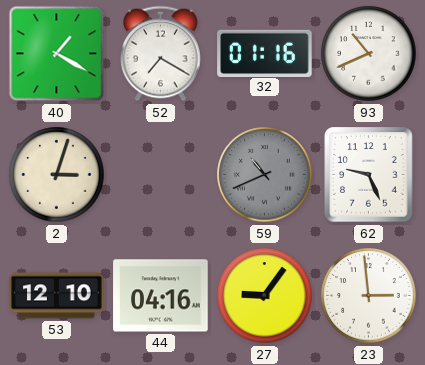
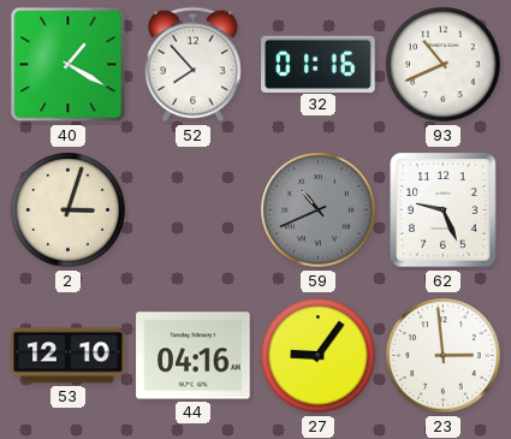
52: 7:20 -> 7:53 (194, 65)
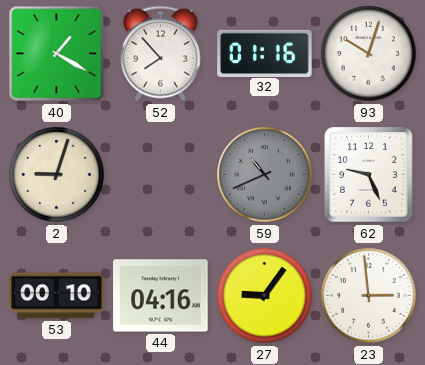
93: 10:41 -> 10:03 (369, 54)
2: 3:03 -> 9:03 (57, 175)
53: 12:10 -> 00:10 (57, 296)
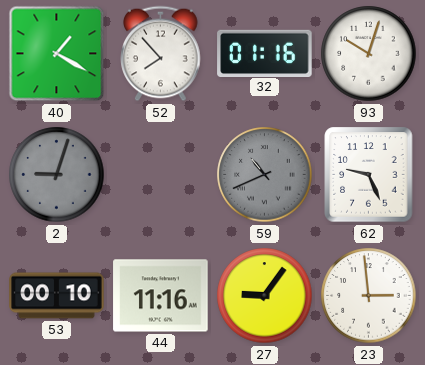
2 dial: cream -> grey (57, 175)
44: 04:16 -> 11:16 (161, 296)
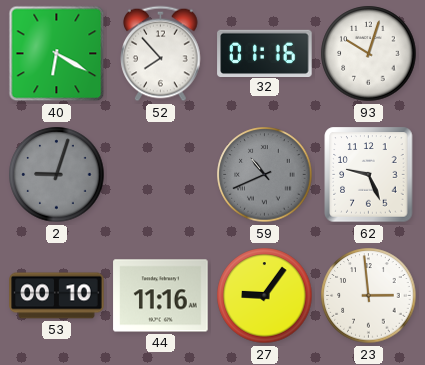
40: 1:20 -> 6:20 (57, 54)
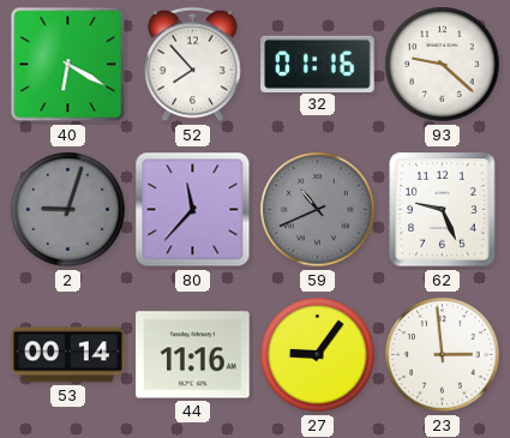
93: 10:03 -> 9:22 (443, 65)
80: none -> 11:37 (193, 210)
53: 00:10 -> 00:14 (68, 355)
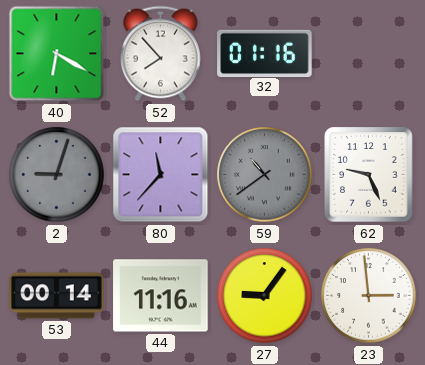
93: 9:22 -> none (443, 65)
59: 10:41 -> 10:39 (265, 175)
